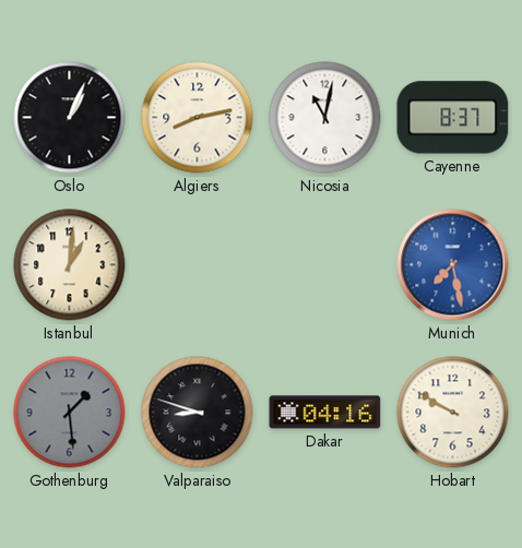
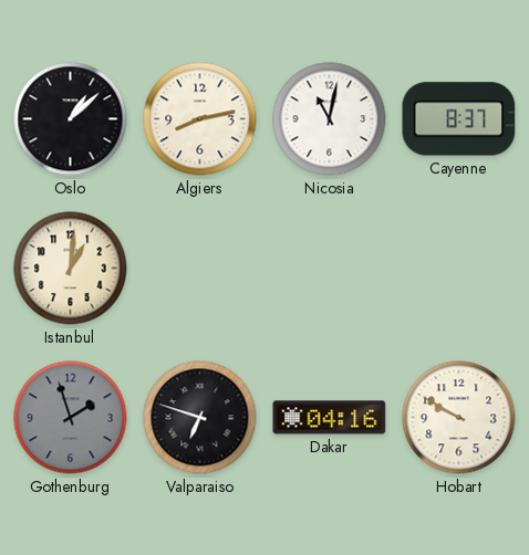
Oslo: 1:04 -> 1:08 (71, 119)
Munich: 7:28 -> none (453, 265)
Gothenburg: 1:29 -> 1:57 (71, 418)
Valparaiso: 8:48 -> 6:48 (200, 418)
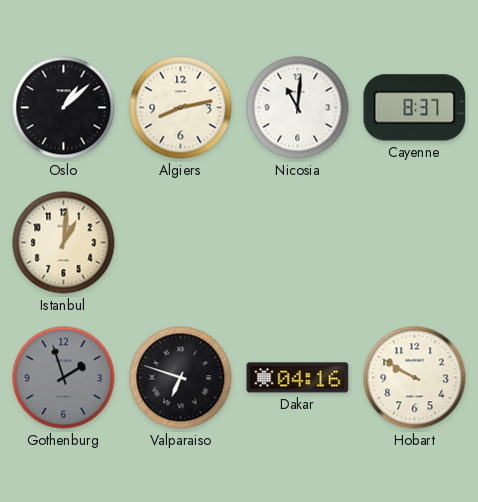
Nicosia: 11:02 -> 11:01 (298, 108)
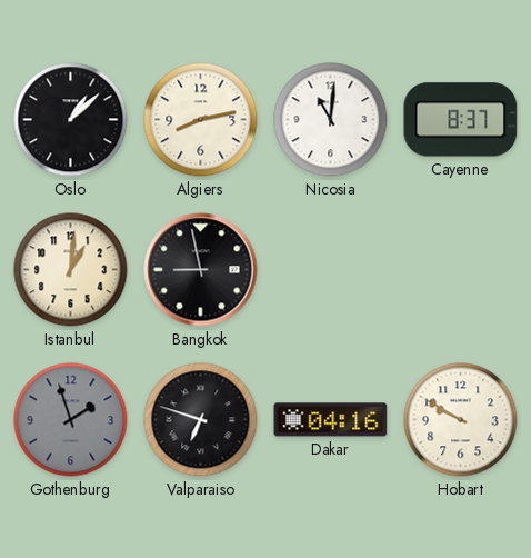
Bangkok: none -> 8:58 (201, 270)
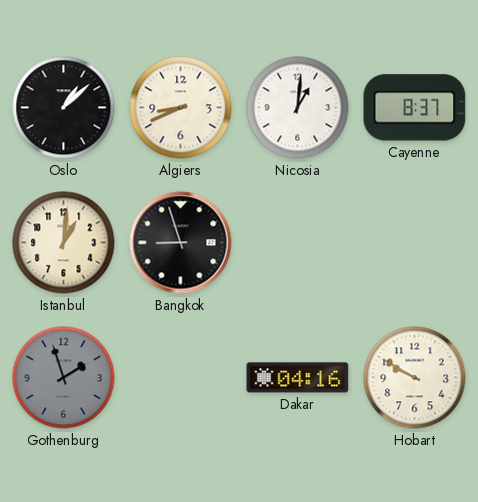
Algiers: 8:13 -> 8:41 (181, 108)
Nicosia: 11:01 -> 1:01 (298, 108)
Bangkok: 8:58 -> 8:57 (181, 243)
Valparaiso: 6:48 -> none (201, 420)
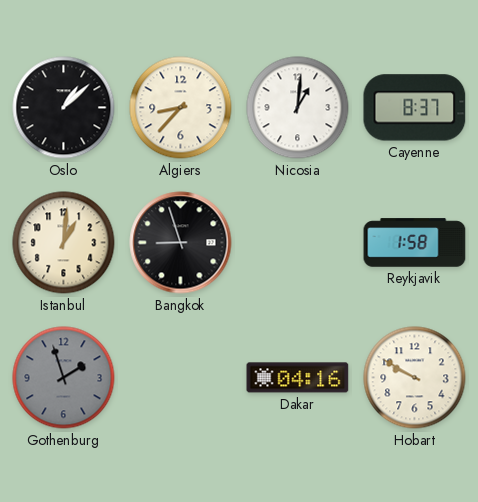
Algiers: 8:41 -> 8:37 (181, 108)
Reykjavik: none -> 1:58 (415, 243)
